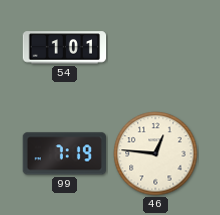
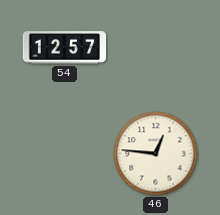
54: 1:01 -> 12:57 (65, 48)
99: 7:19 -> none (64, 154)
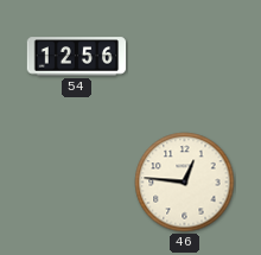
54: 12:57 -> 12:56 (77, 57)
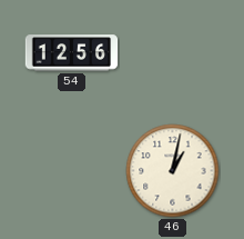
46: 12:46 -> 1:02 (173, 171)
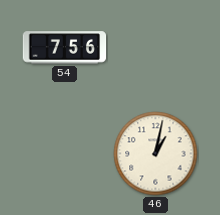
54: 12:56 -> 7:56 (65, 48)
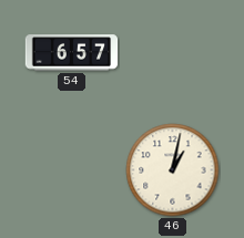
54: 7:56 -> 6:57 (72, 53)
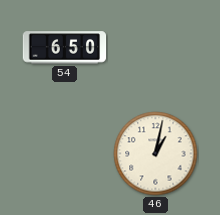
54: 6:57 -> 6:50 (65, 48)
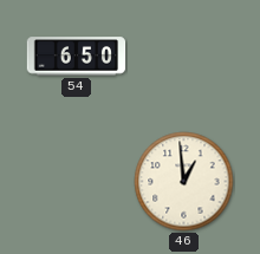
46: 1:02 -> 12:59 (184, 182)
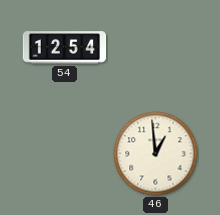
54: 6:50 -> 12:54 (65, 48)
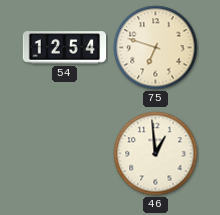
75: none -> 6:48 (156, 48)
